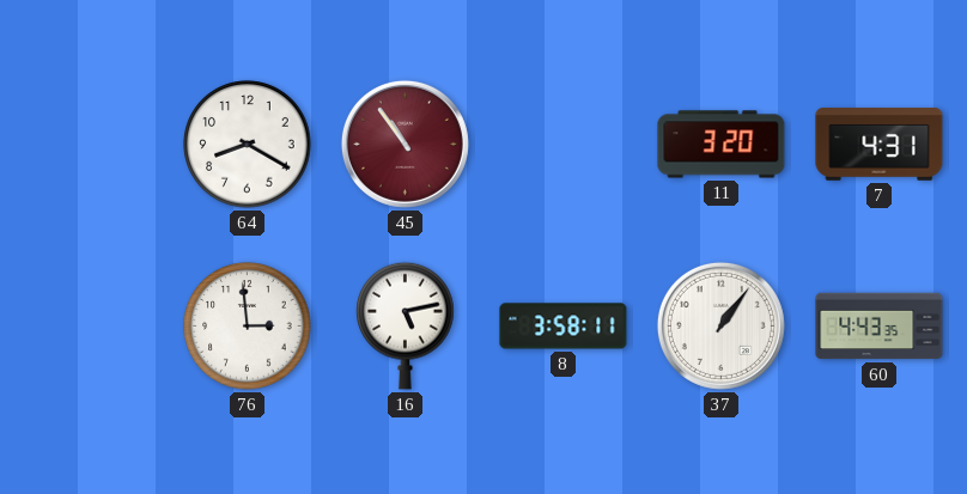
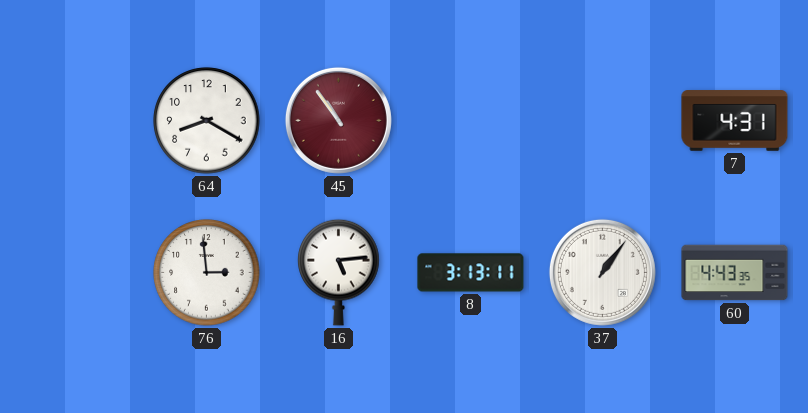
11: 3:20 -> none (722, 145)
16: 5:13 -> 5:14 (339, 272)
8: 3:58 -> 3:13 (471, 273)
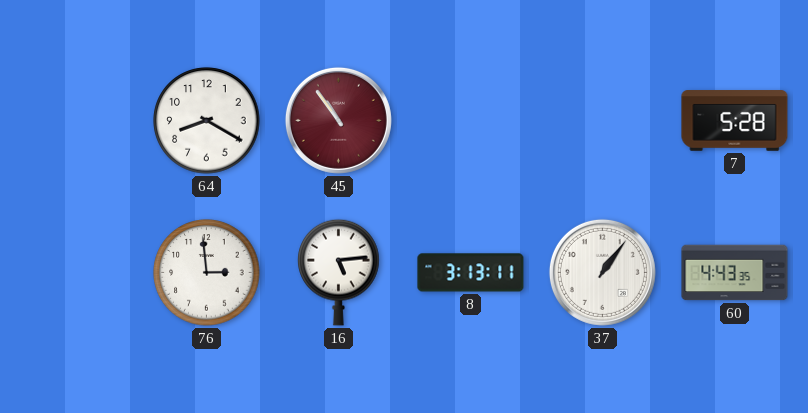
7: 4:31 -> 5:28 (735, 121)
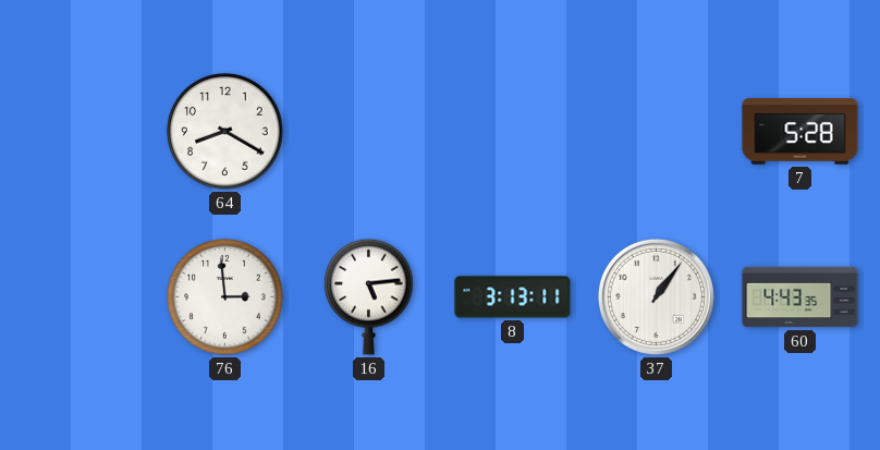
45: 10:54 -> none (338, 120)
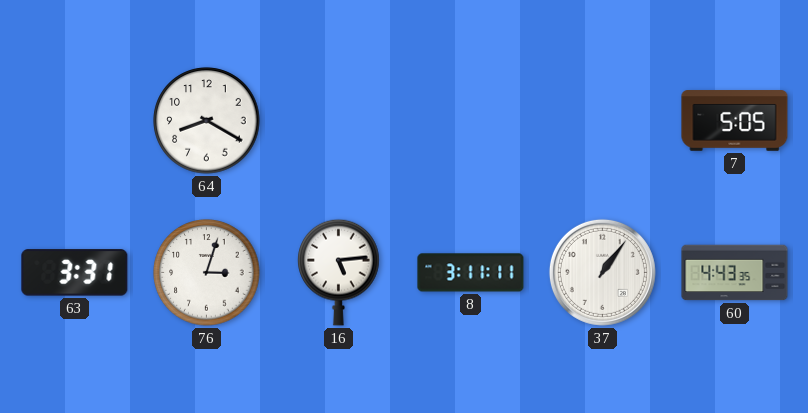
7: 5:28 -> 5:05 (735, 121)
63: none -> 3:31 (75, 273)
76: 2:59 -> 3:03 (207, 273)
8: 3:13 -> 3:11 (471, 273)
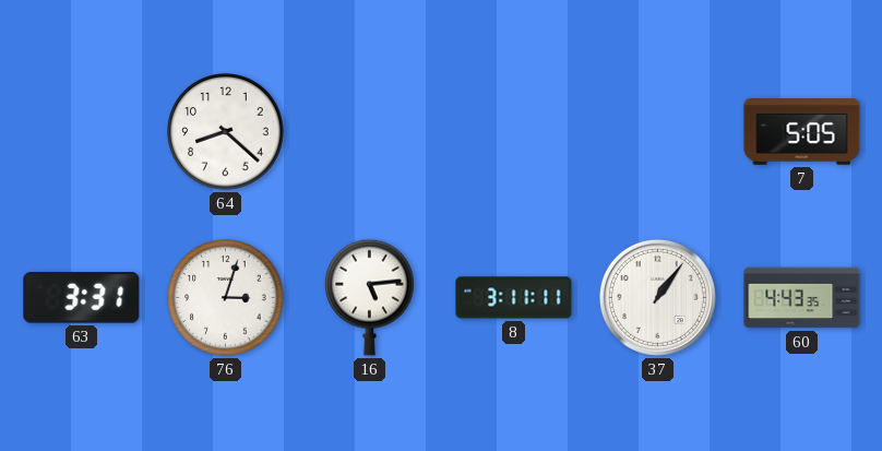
64: 8:20 -> 8:22 (226, 132)
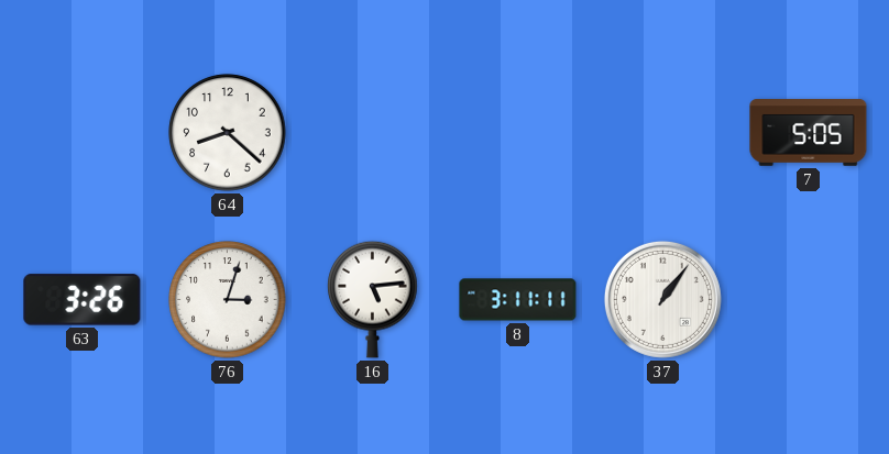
63: 3:31 -> 3:26 (83, 300)
60: 4:43 -> none (802, 298)
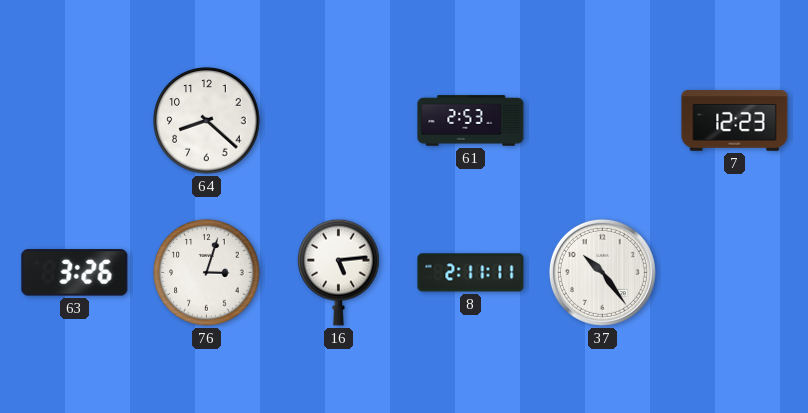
61: none -> 2:53 (471, 121)
7: 5:05 -> 12:23 (735, 121)
8: 3:11 -> 2:11 (471, 273)
37: 1:06 -> 10:24 (602, 272)
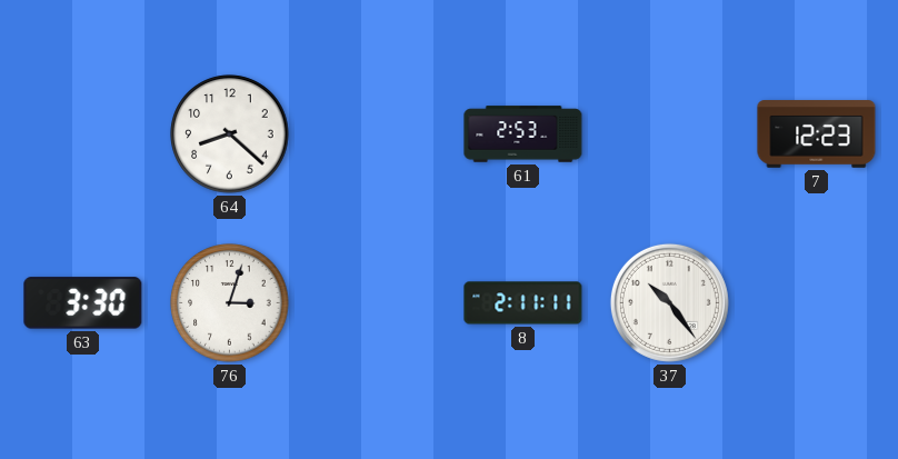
63: 3:26 -> 3:30 (83, 303)
16: 5:14 -> none (339, 272)
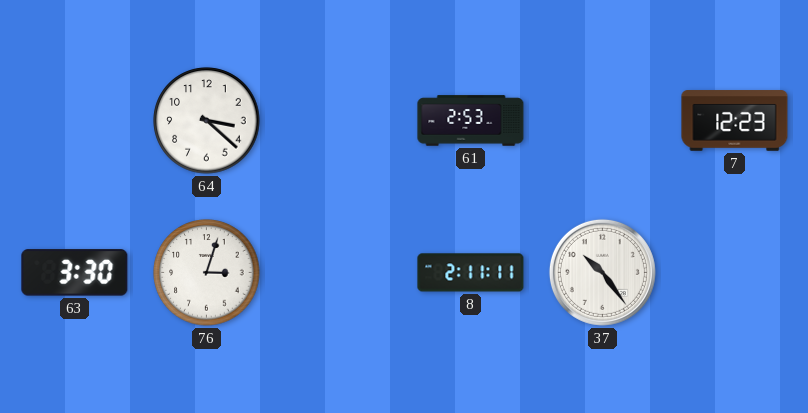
64: 8:22 -> 3:22 (207, 121)
